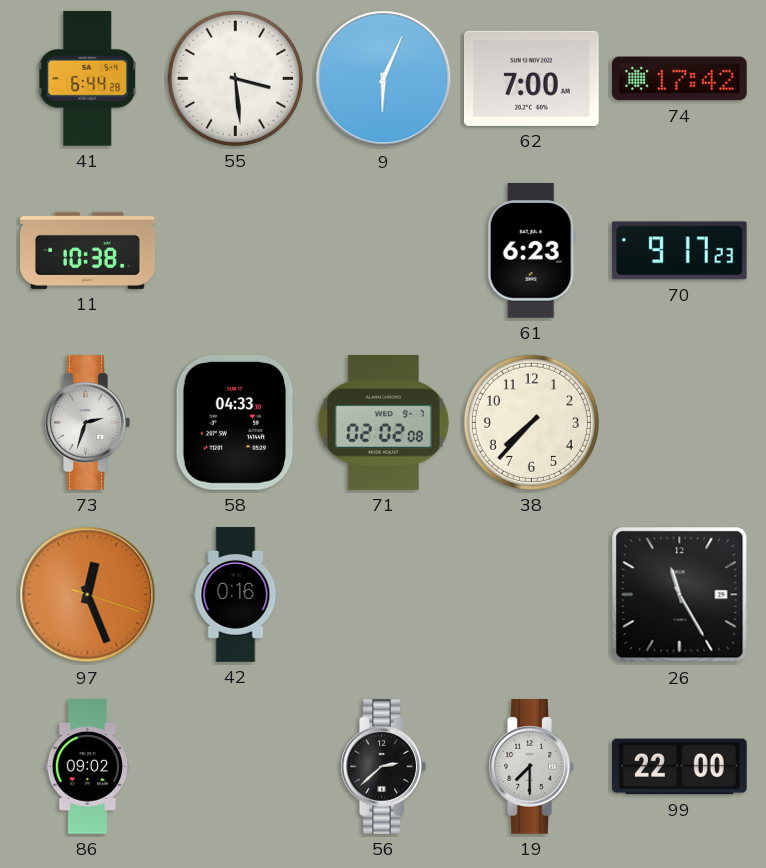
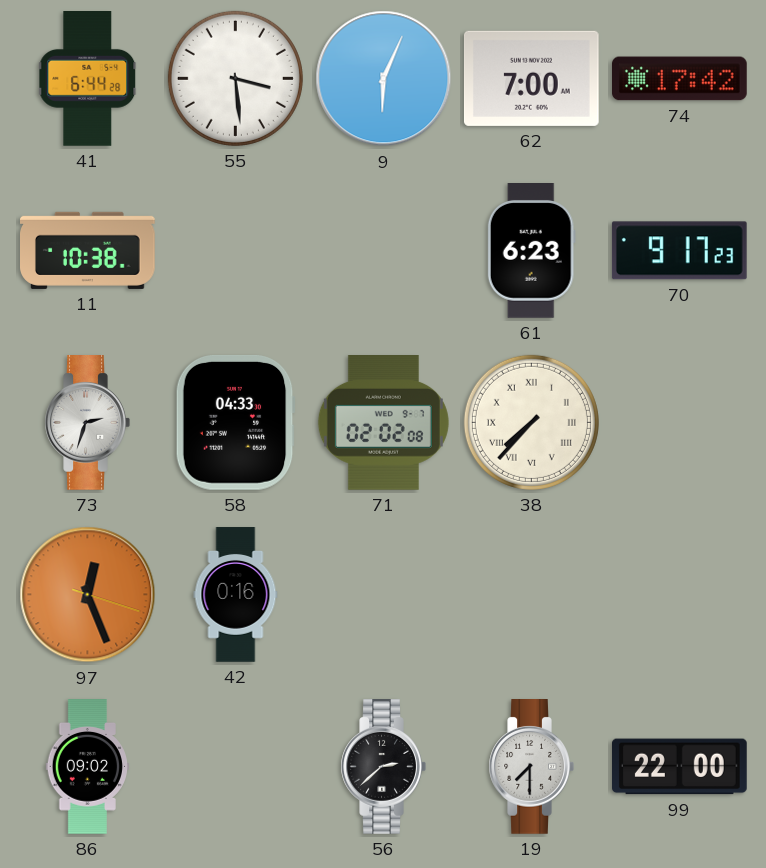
38 numerals: Arabic -> Roman (531, 422)
26: 11:25 -> none (680, 595)
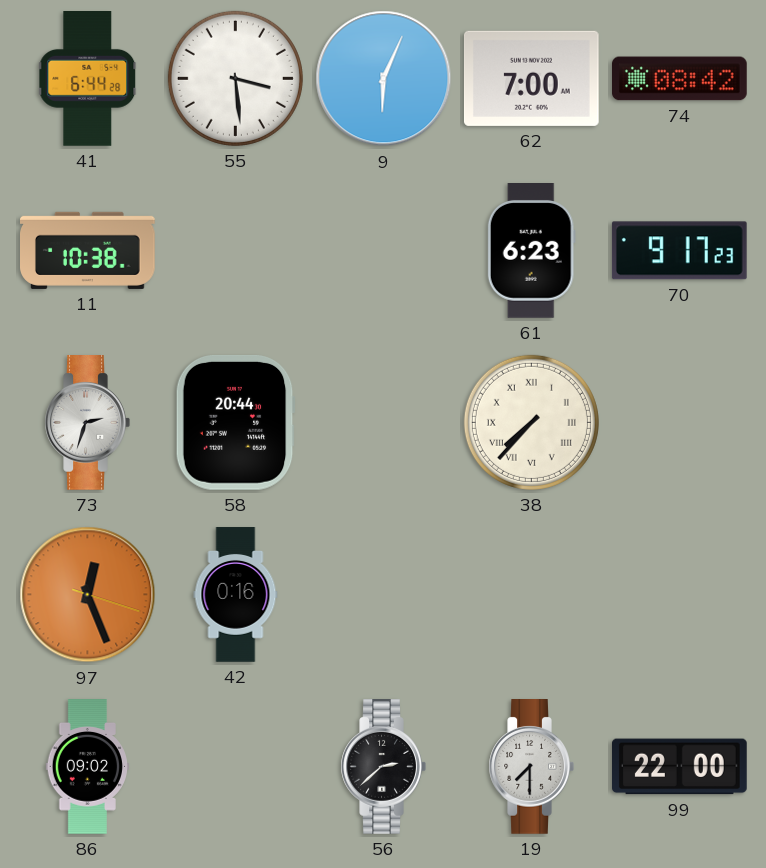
74: 17:42 -> 08:42 (680, 79)
58: 04:33 -> 20:44 (235, 422)
71: 02:02 -> none (383, 423)
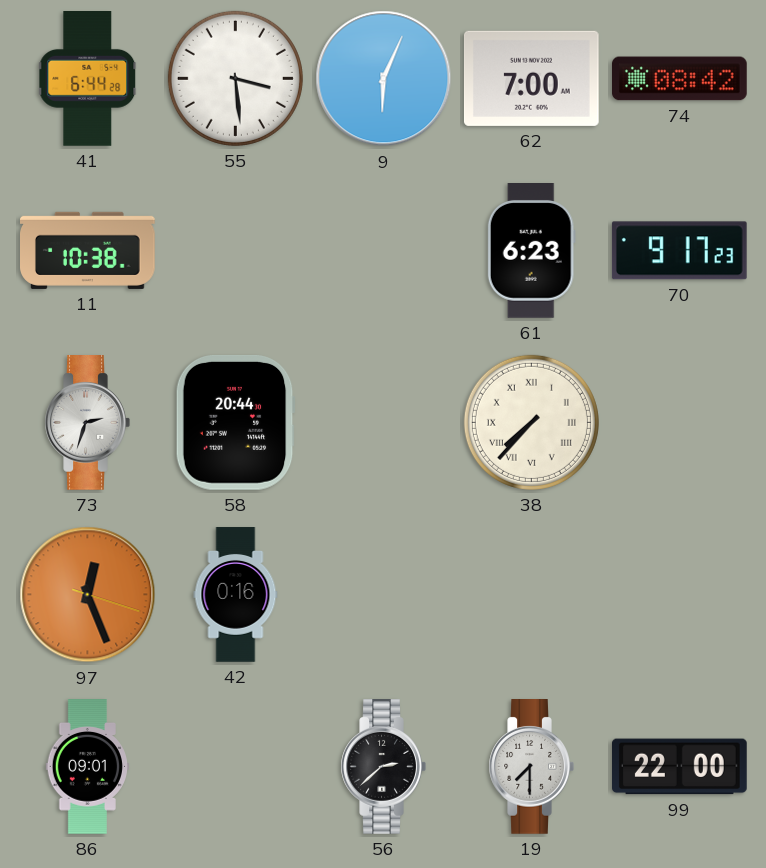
86: 09:02 -> 09:01 (87, 767)
